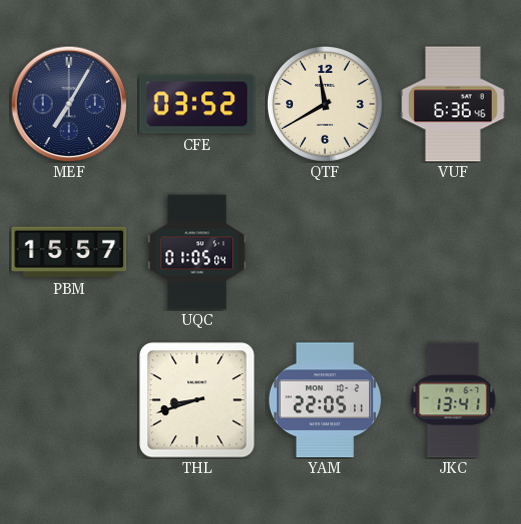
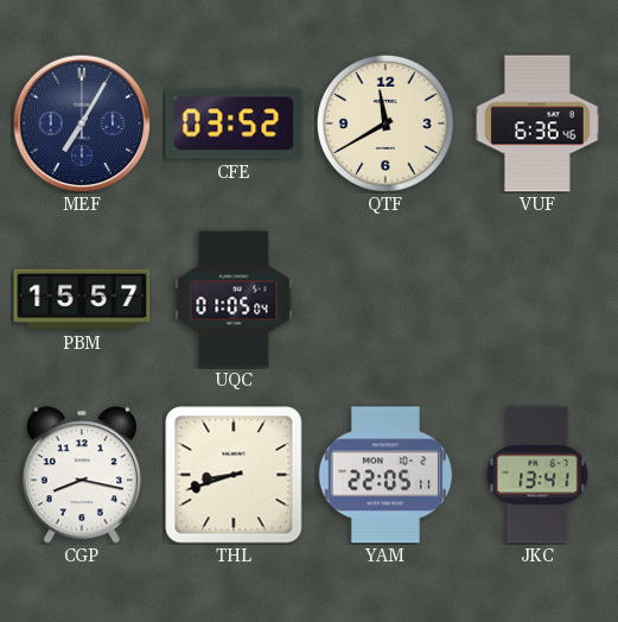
CGP: none -> 8:17 (82, 475)
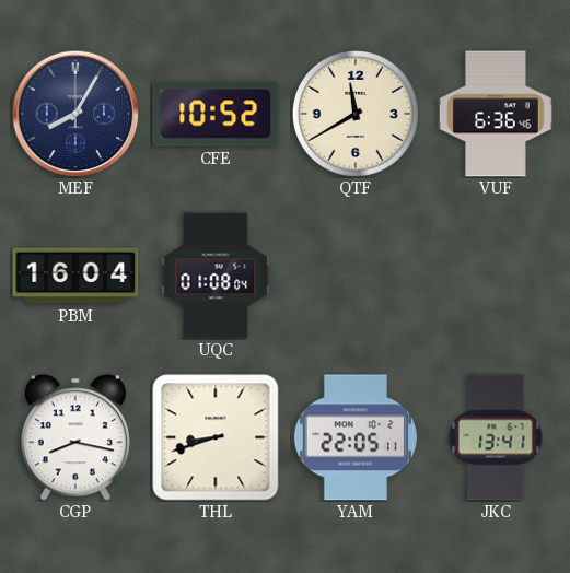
MEF: 7:05 -> 8:05 (75, 114)
CFE: 03:52 -> 10:52 (216, 114)
PBM: 15:57 -> 16:04 (75, 276)
UQC: 01:05 -> 01:08 (216, 276)
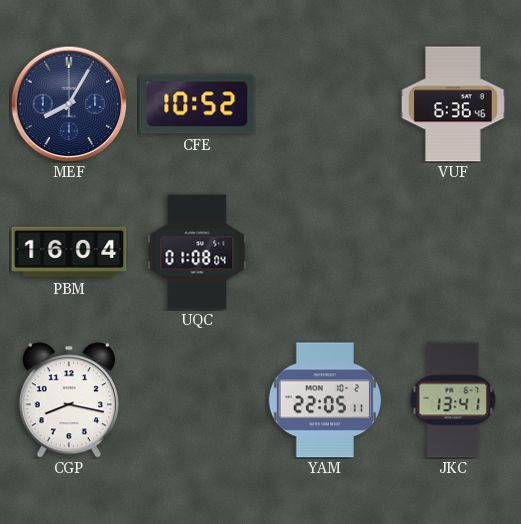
QTF: 11:40 -> none (356, 114)
THL: 8:42 -> none (216, 437)
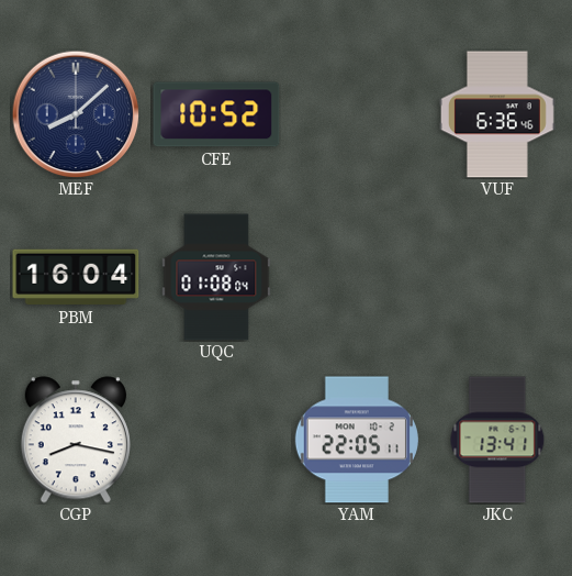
MEF: 8:05 -> 8:08 (76, 114)
